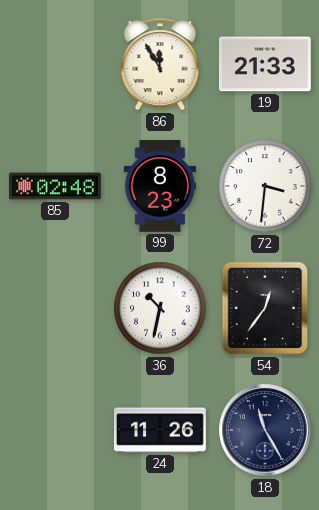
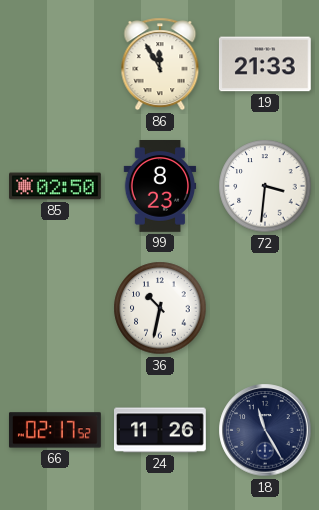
85: 02:48 -> 02:50 (56, 186)
54: 12:36 -> none (265, 308)
66: none -> 02:17 (55, 430)
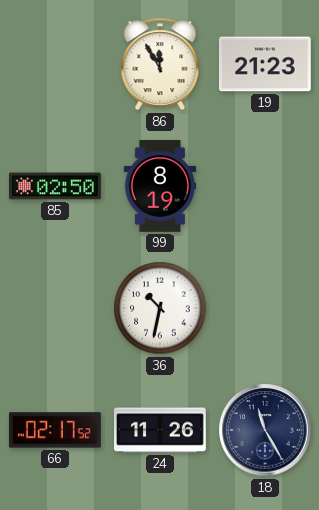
19: 21:33 -> 21:23 (265, 64)
99: 8:23 -> 8:19 (160, 187)
72: 3:31 -> none (265, 186)
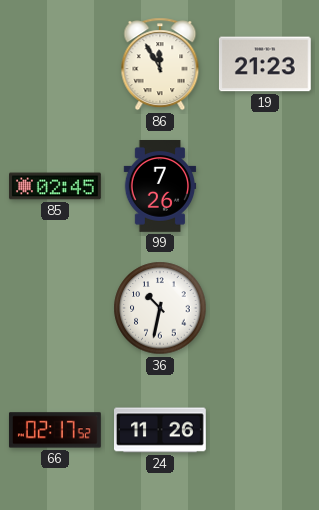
85: 02:50 -> 02:45 (56, 186)
99: 8:19 -> 7:26 (160, 187)
18: 11:25 -> none (265, 430)
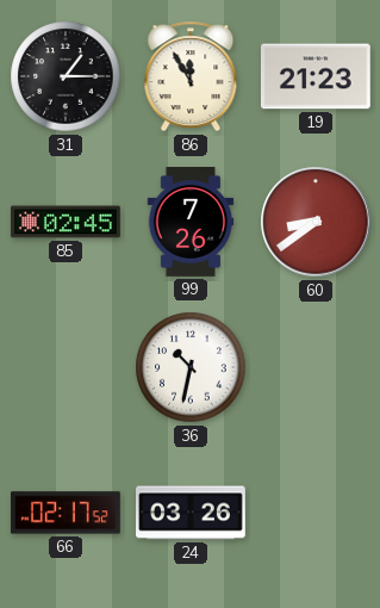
31: none -> 1:15 (66, 76)
60: none -> 8:39 (316, 222)
24: 11:26 -> 03:26 (192, 513)
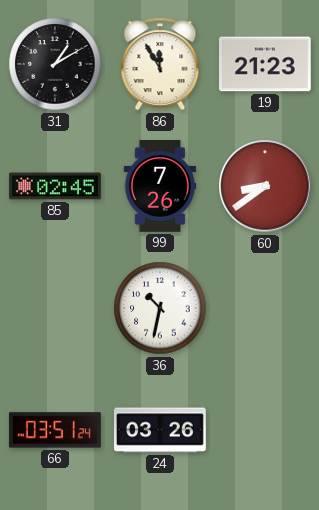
31: 1:15 -> 1:10 (55, 64)
66: 02:17 -> 03:51 (55, 430)
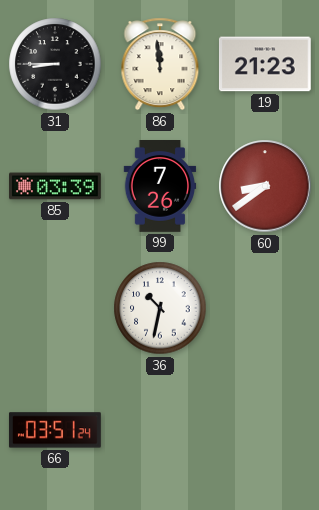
31: 1:10 -> 8:45 (55, 64)
86: 11:55 -> 11:59 (160, 64)
85: 02:45 -> 03:39 (56, 186)
24: 03:26 -> none (161, 430)
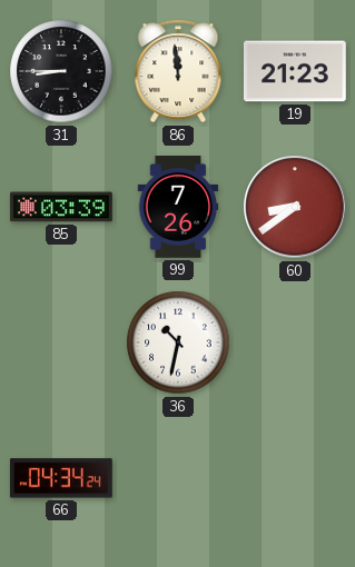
66: 03:51 -> 04:34 (61, 478)
